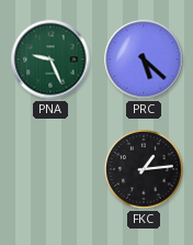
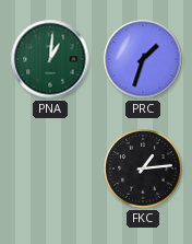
PNA: 9:26 -> 1:01 (50, 59)
PRC: 5:22 -> 1:33 (143, 59)
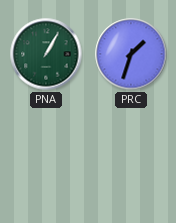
PNA: 1:01 -> 1:05 (46, 54)
FKC: 1:14 -> none (144, 170)
